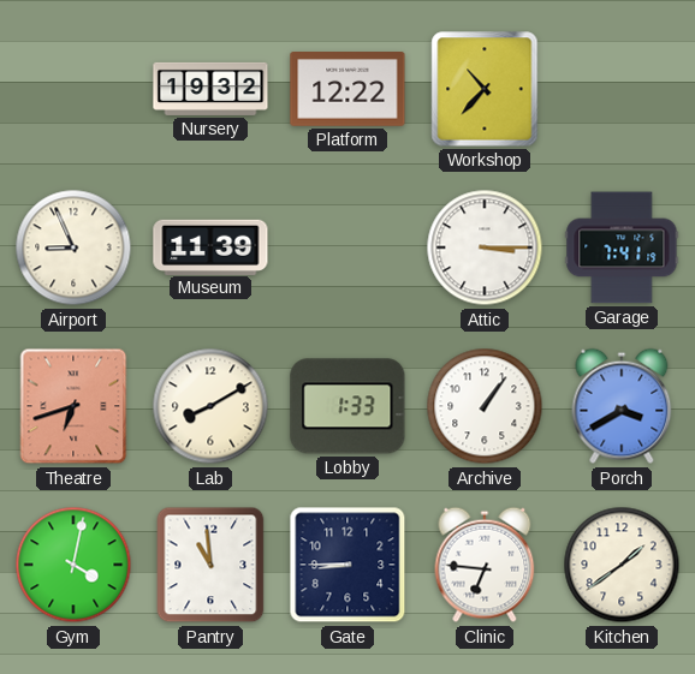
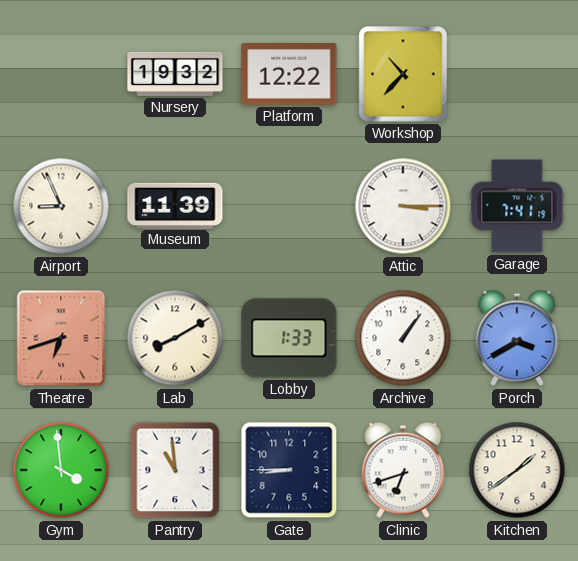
Gym: 4:02 -> 3:59 (61, 470)
Clinic: 6:46 -> 6:42 (403, 470)
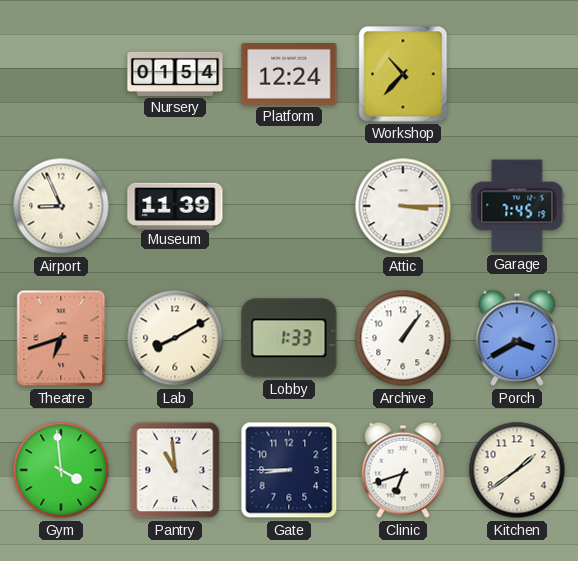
Nursery: 19:32 -> 01:54 (175, 74)
Platform: 12:22 -> 12:24 (289, 75)
Garage: 7:41 -> 7:45 (517, 206)
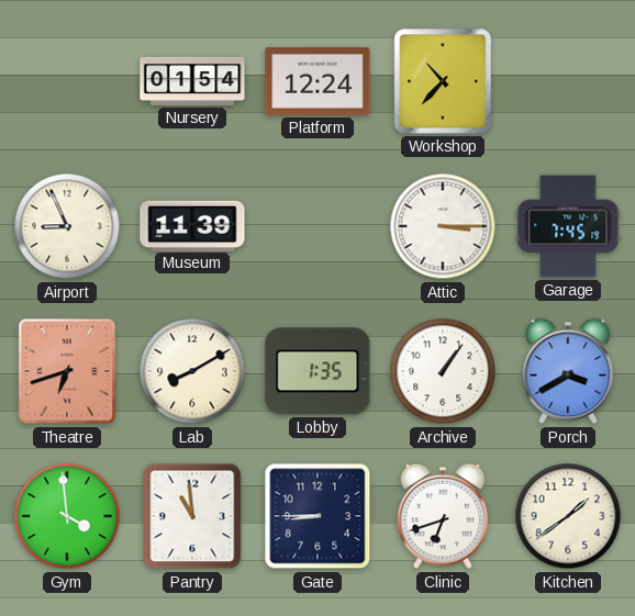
Lobby: 1:33 -> 1:35 (317, 371)
